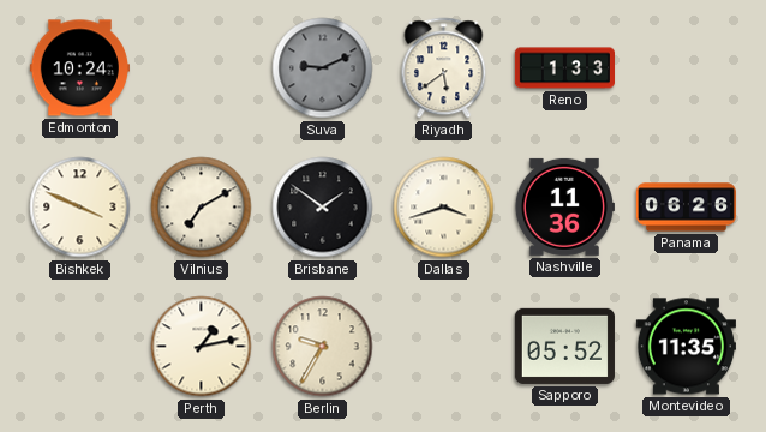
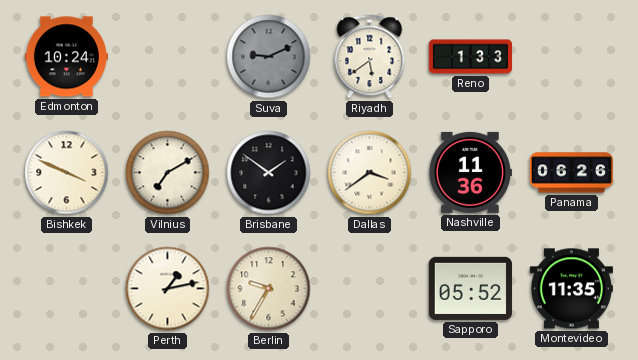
Dallas: 3:42 -> 3:39 (370, 173)
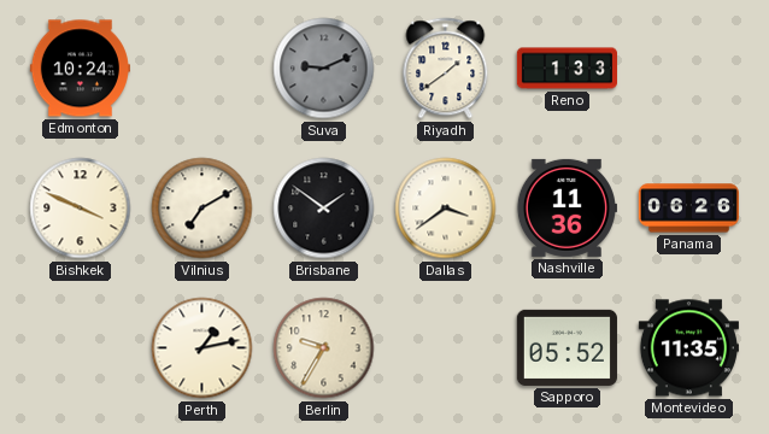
Riyadh: 5:39 -> 1:39 (446, 69)
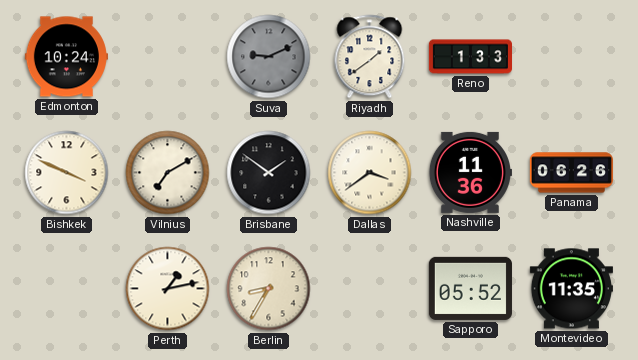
Berlin: 9:35 -> 8:35 (269, 289)
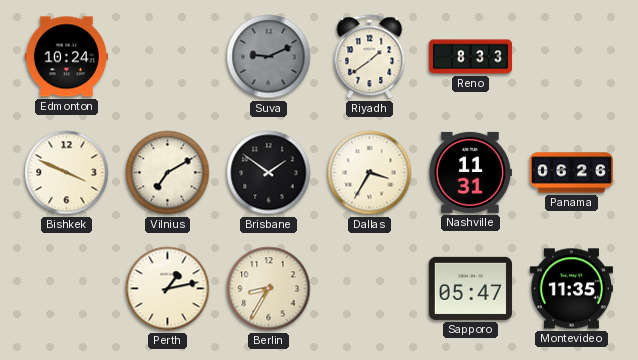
Reno: 1:33 -> 8:33 (470, 57)
Dallas: 3:39 -> 3:35 (370, 173)
Nashville: 11:36 -> 11:31 (470, 172)
Sapporo: 05:52 -> 05:47 (470, 288)
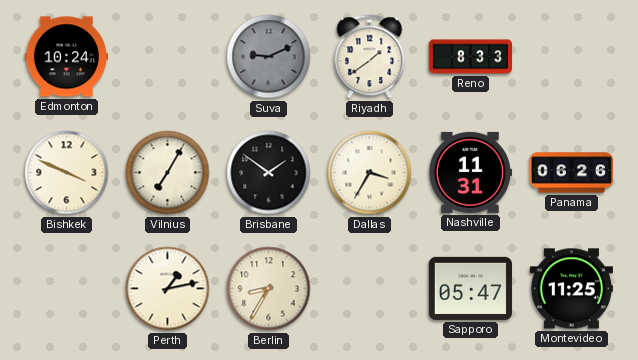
Vilnius: 7:10 -> 7:05 (168, 173)
Montevideo: 11:35 -> 11:25 (571, 289)
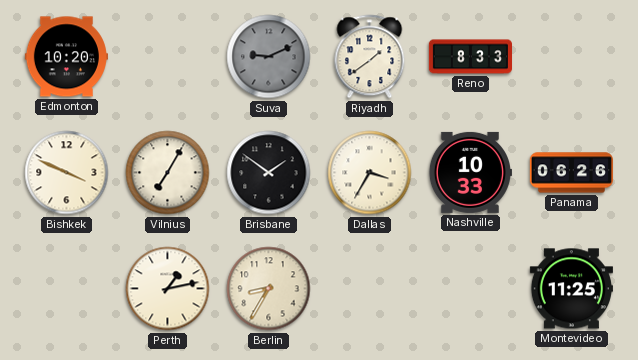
Edmonton: 10:24 -> 10:20 (66, 57)
Nashville: 11:31 -> 10:33 (470, 172)
Sapporo: 05:47 -> none (470, 288)
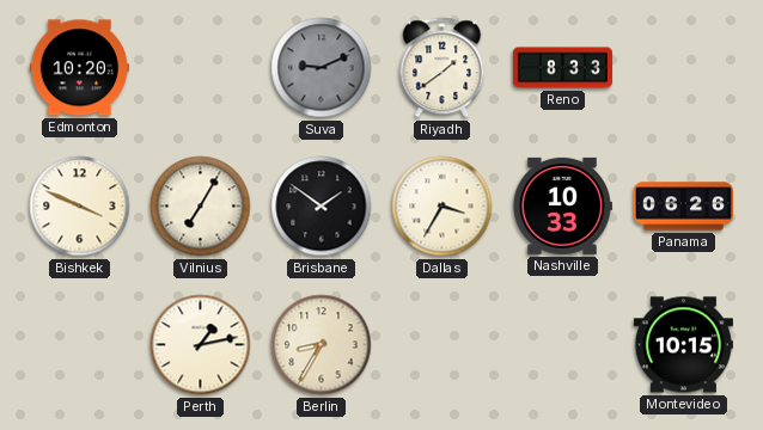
Montevideo: 11:25 -> 10:15 (683, 345)
